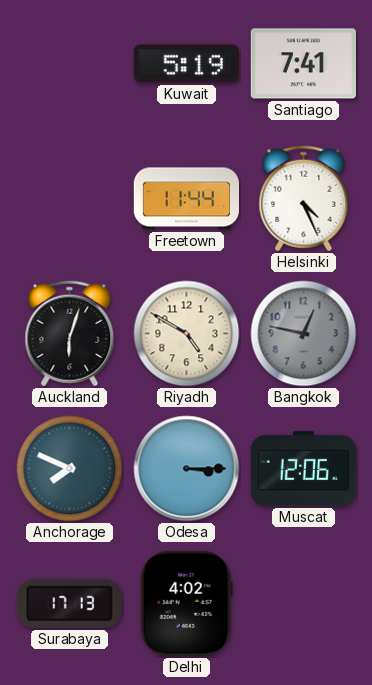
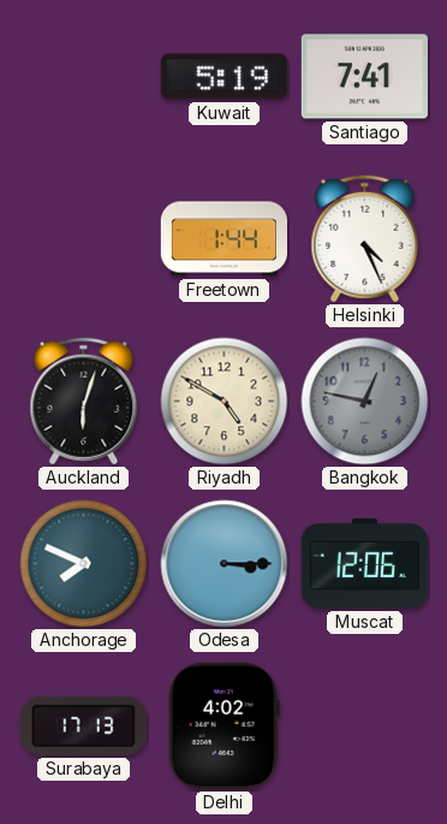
Freetown: 11:44 -> 1:44 (223, 239)
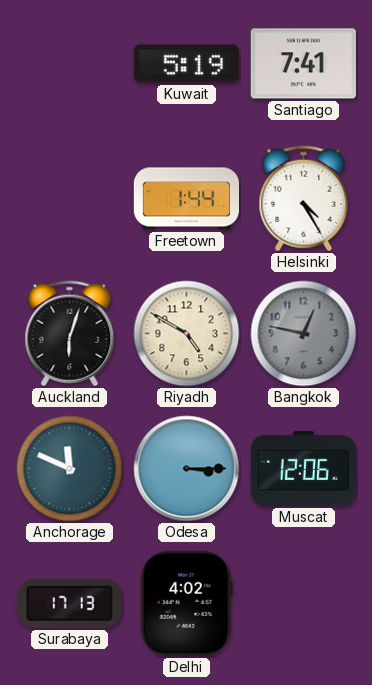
Helsinki: 4:26 -> 4:25 (304, 199)
Anchorage: 7:49 -> 11:49 (70, 469)
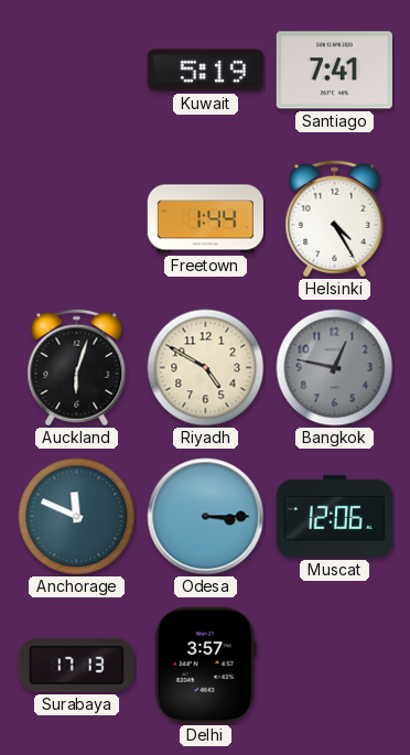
Delhi: 4:02 -> 3:57 (205, 665)
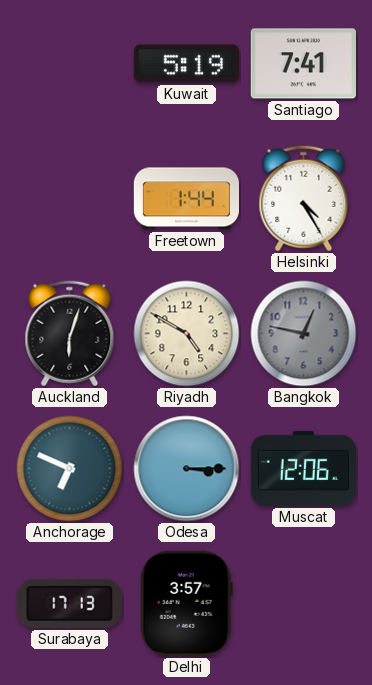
Anchorage: 11:49 -> 6:49 (70, 469)
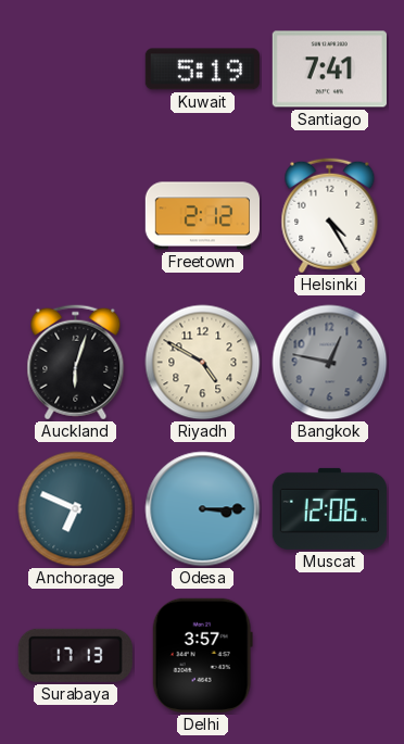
Freetown: 1:44 -> 2:12 (202, 216)
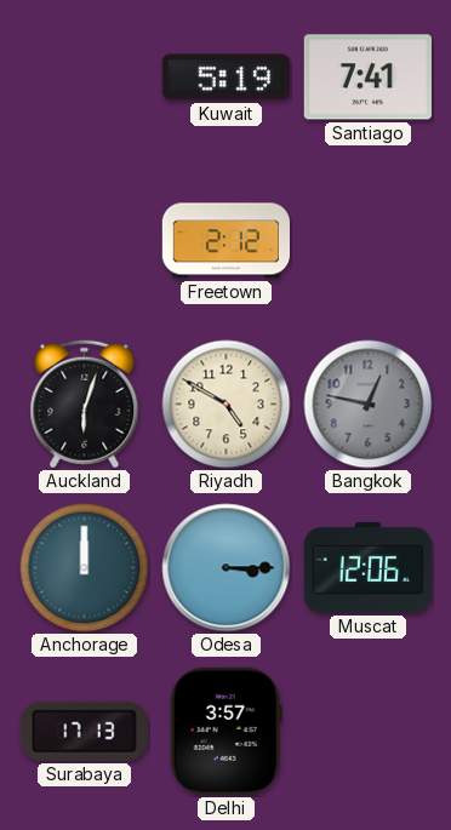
Helsinki: 4:25 -> none (330, 216)
Anchorage: 6:49 -> 12:00 (85, 568)
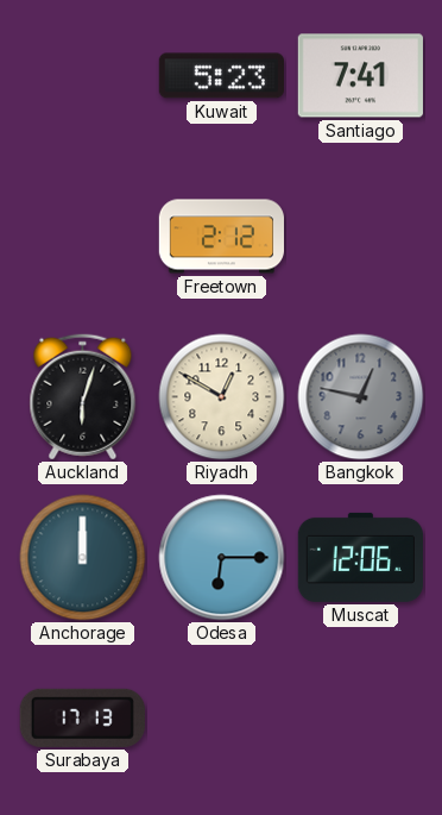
Kuwait: 5:19 -> 5:23 (221, 76)
Riyadh: 4:50 -> 12:50 (222, 397)
Odesa: 3:15 -> 6:15 (222, 558)
Delhi: 3:57 -> none (225, 731)
